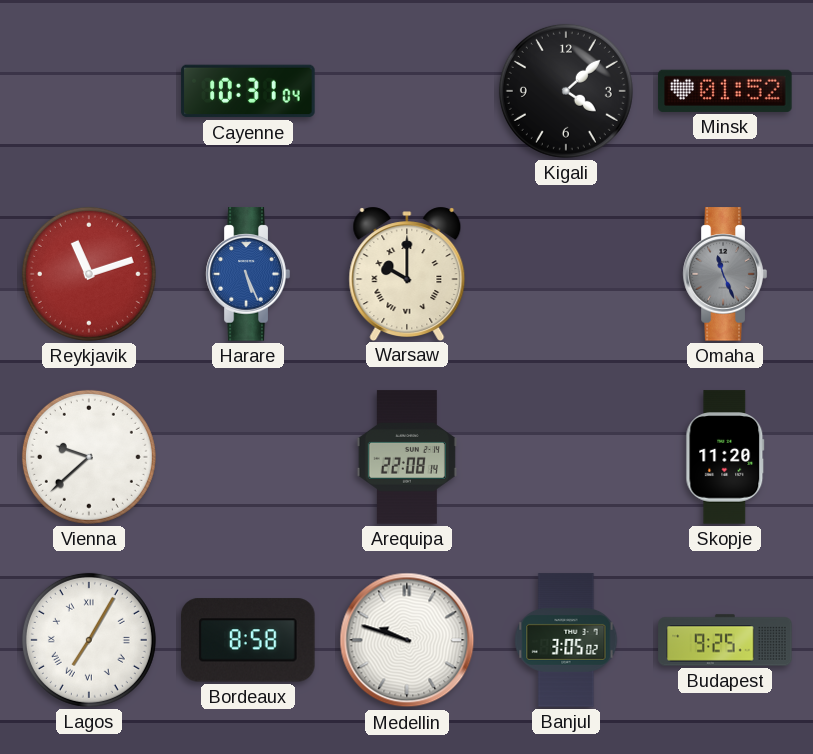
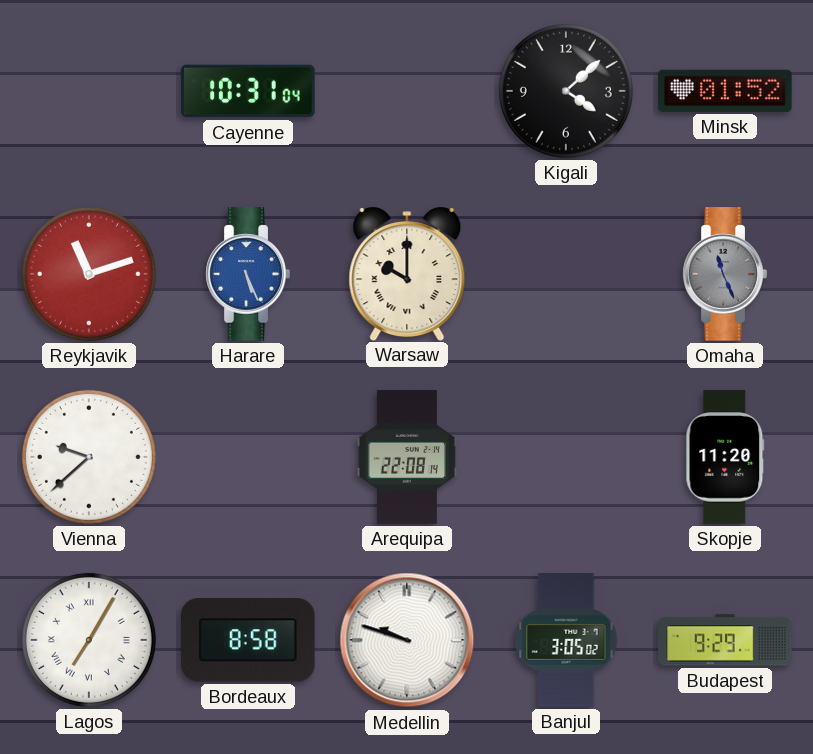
Budapest: 9:25 -> 9:29 (725, 640)
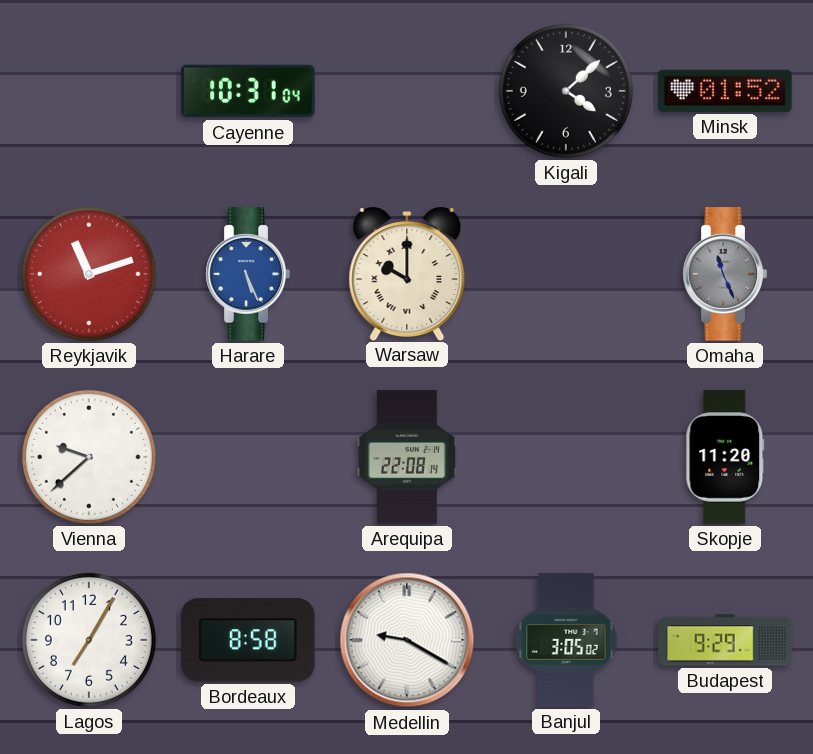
Lagos numerals: Roman -> Arabic (89, 640)
Medellin: 9:48 -> 9:20 (407, 640)
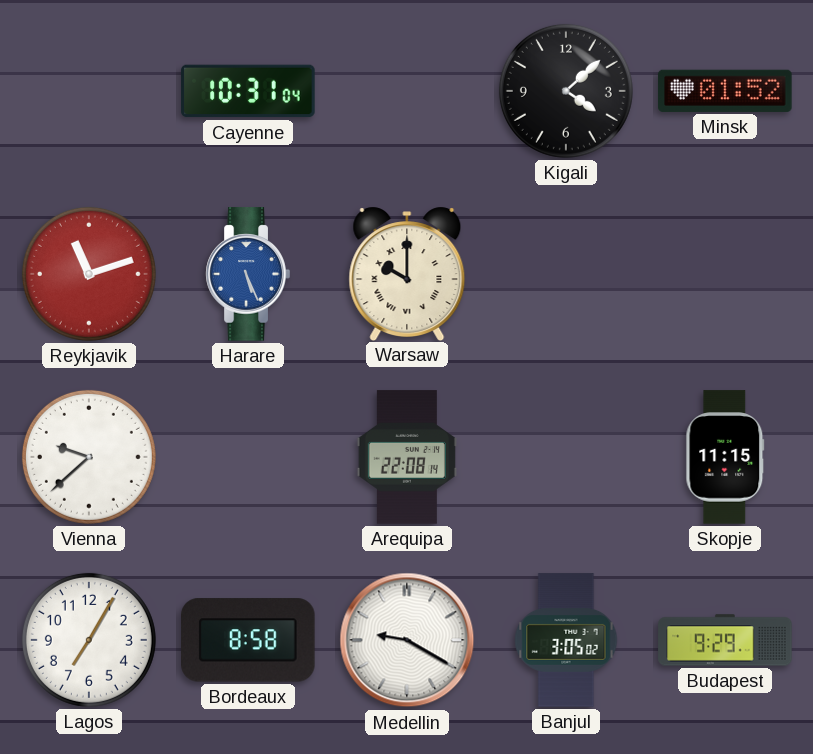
Omaha: 11:26 -> none (725, 274)
Skopje: 11:20 -> 11:15 (725, 457)
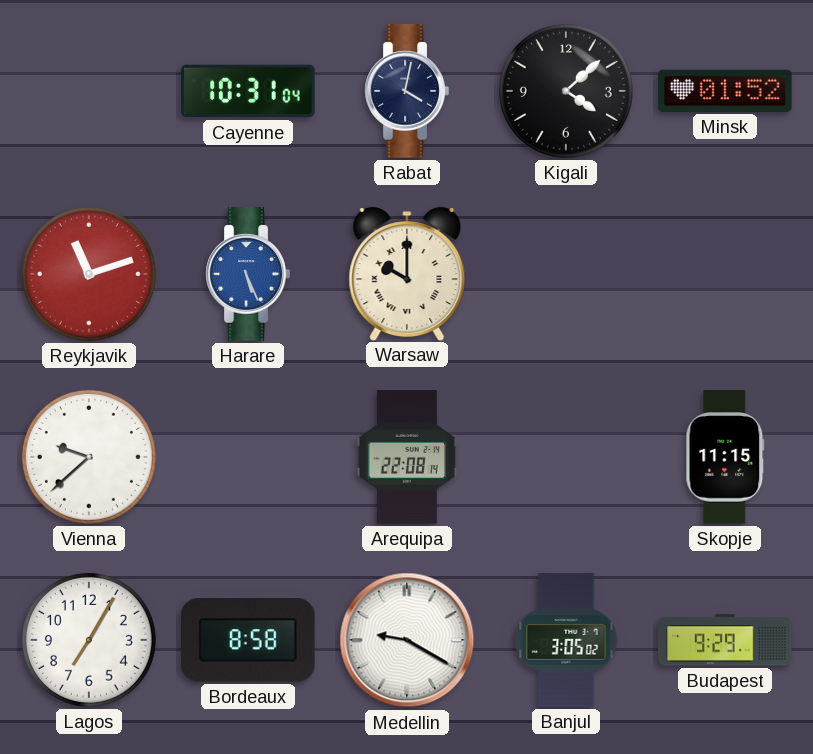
Rabat: none -> 4:02 (407, 91)
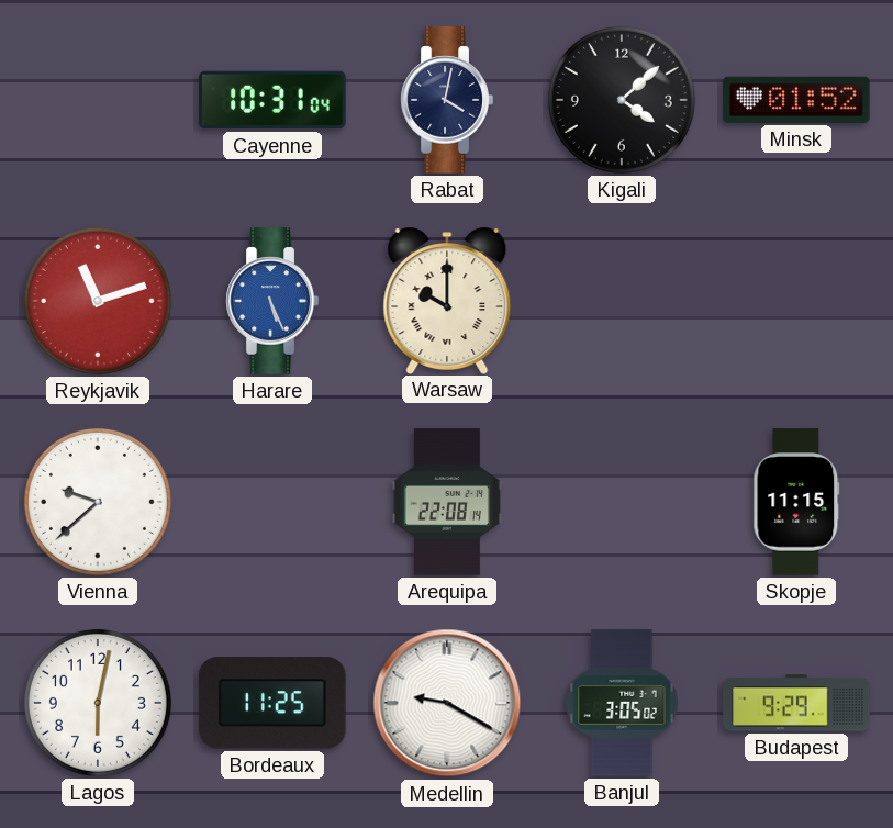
Lagos: 7:05 -> 6:02 (98, 703)
Bordeaux: 8:58 -> 11:25 (272, 703)
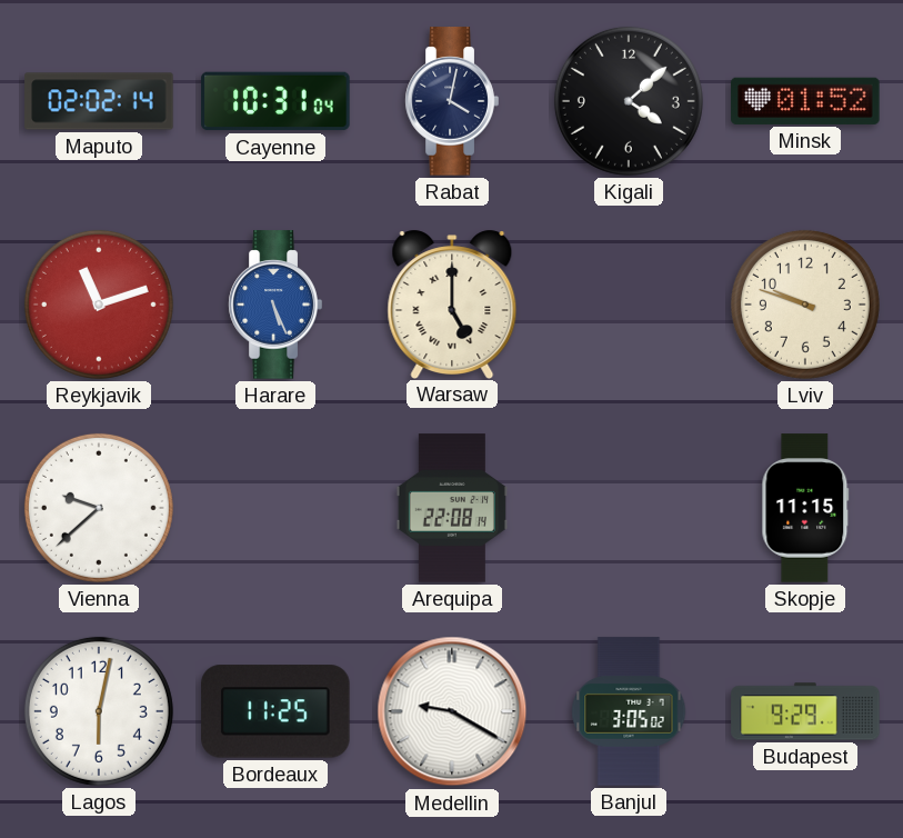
Maputo: none -> 02:02 (99, 101)
Warsaw: 10:00 -> 5:00 (452, 303)
Lviv: none -> 9:48 (805, 305)
